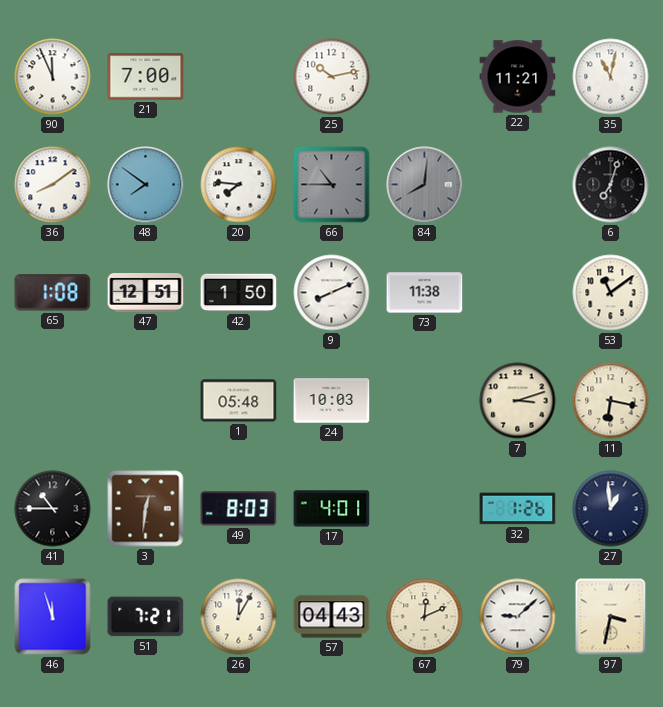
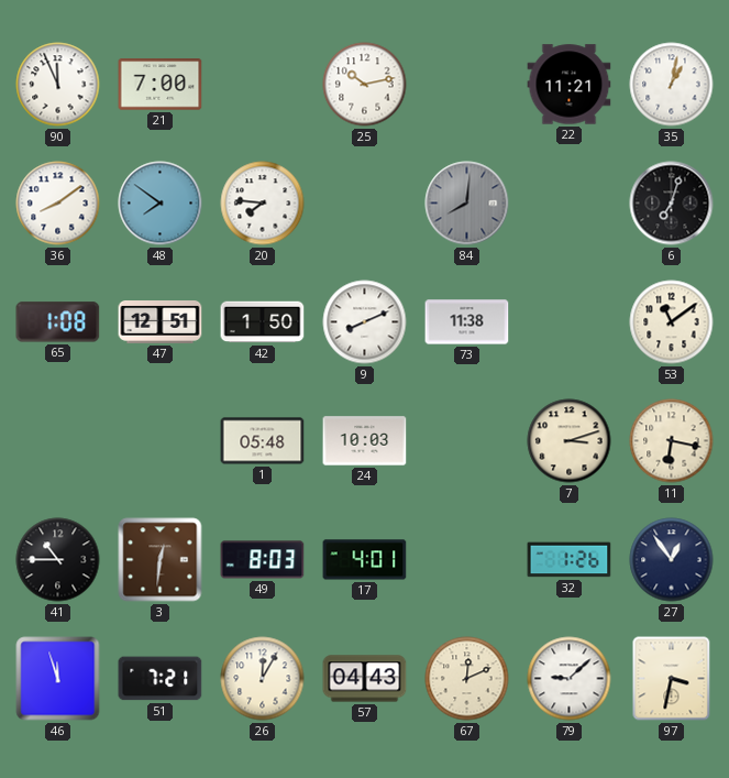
35: 11:02 -> 1:02 (672, 85)
66: 10:45 -> none (332, 185)
27: 12:59 -> 12:54 (672, 560)
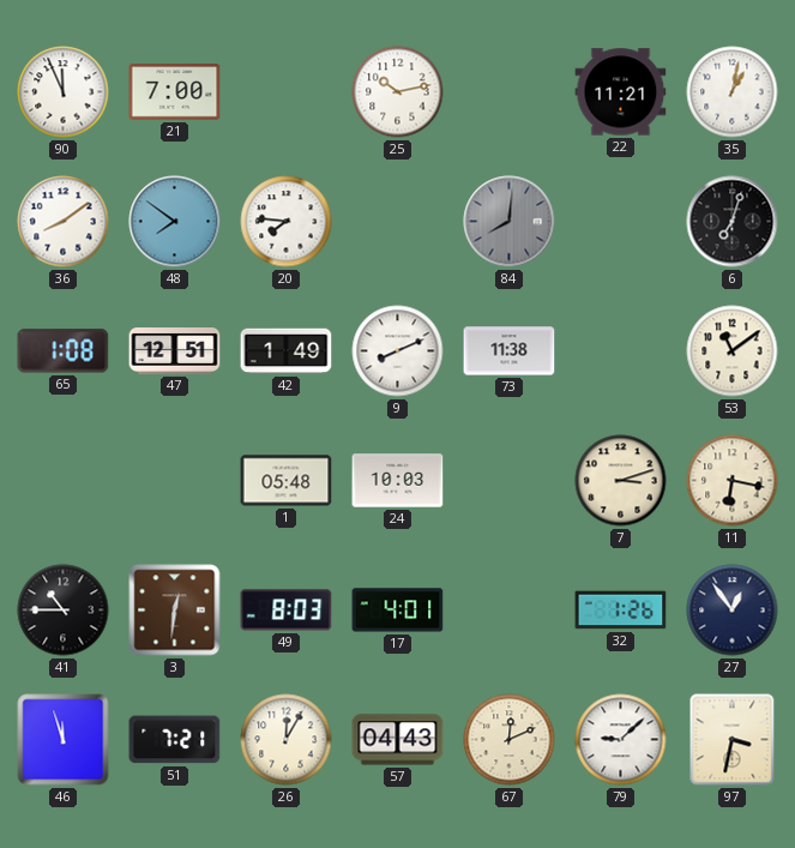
42: 1:50 -> 1:49 (287, 351)
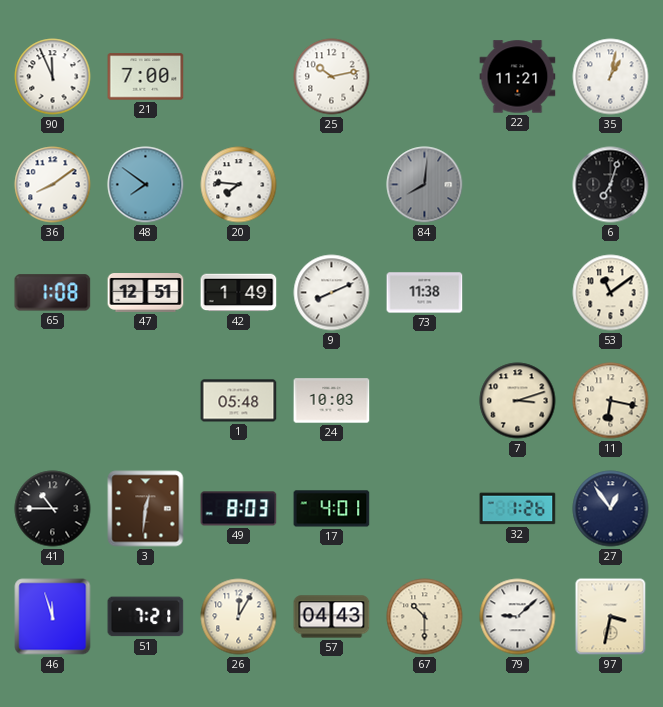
67: 12:11 -> 10:30 (425, 617)
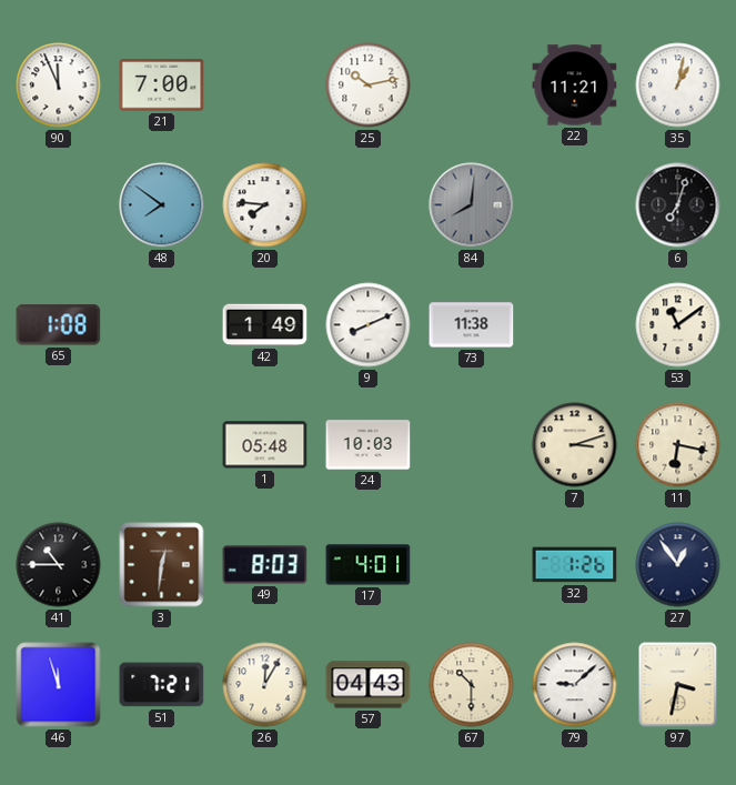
36: 8:09 -> none (53, 185)
47: 12:51 -> none (146, 293)
